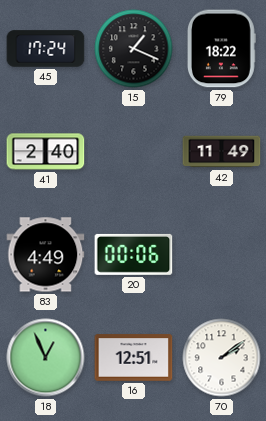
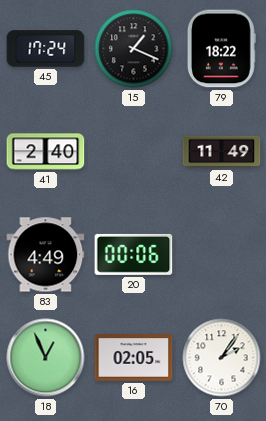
16: 12:51 -> 02:05 (134, 358)
70: 2:09 -> 2:06 (222, 358)
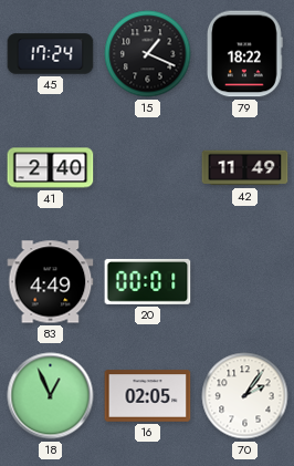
20: 00:06 -> 00:01 (148, 281)
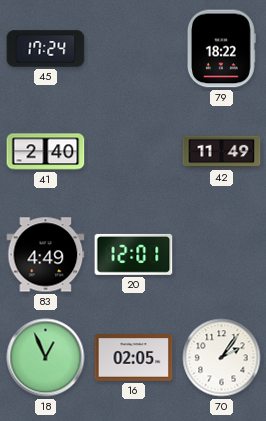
15: 1:19 -> none (148, 54)
20: 00:01 -> 12:01 (134, 254)
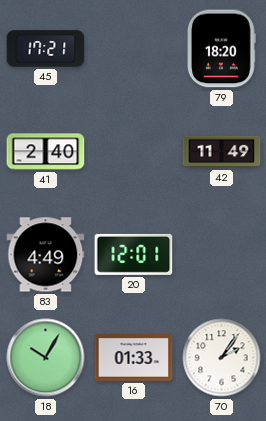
45: 17:24 -> 17:21 (46, 49)
79: 18:22 -> 18:20 (221, 49)
18: 12:56 -> 10:05 (46, 358)
16: 02:05 -> 01:33 (134, 358)
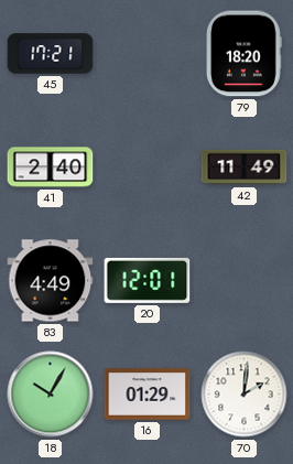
16: 01:33 -> 01:29 (148, 395)
70: 2:06 -> 2:01 (245, 395)
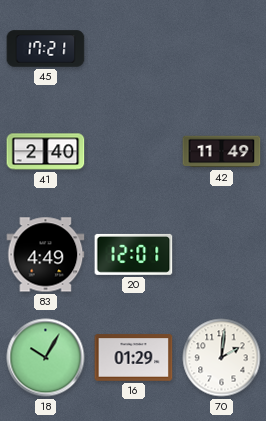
79: 18:20 -> none (243, 54)
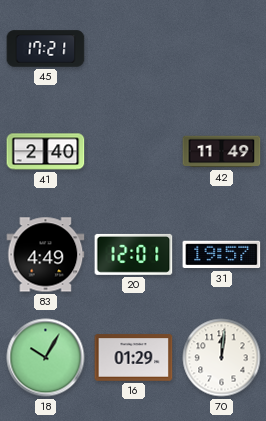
31: none -> 19:57 (222, 255)
70: 2:01 -> 12:01 (222, 358)
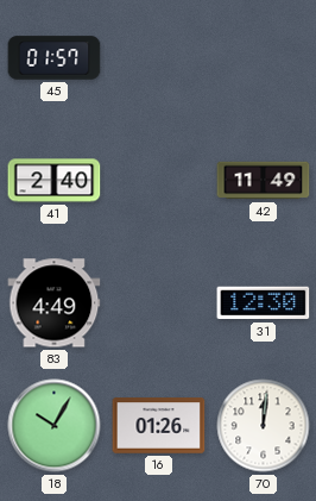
45: 17:21 -> 01:57 (55, 58)
20: 12:01 -> none (134, 254)
31: 19:57 -> 12:30 (264, 303)
16: 01:29 -> 01:26 (159, 426)
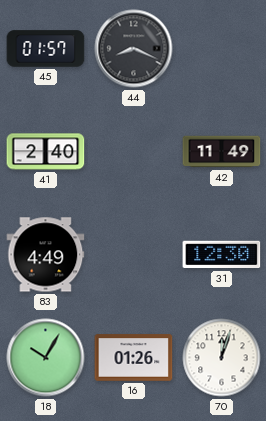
44: none -> 8:19 (134, 49)
70: 12:01 -> 12:03 (222, 358)
